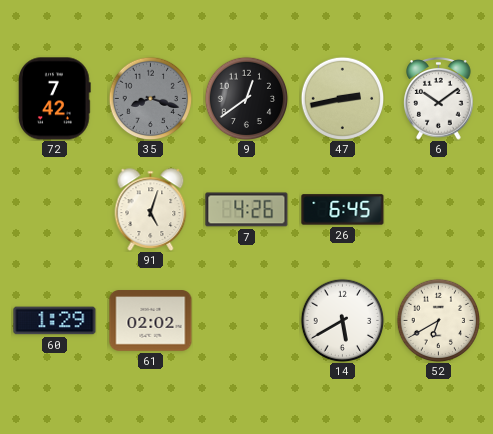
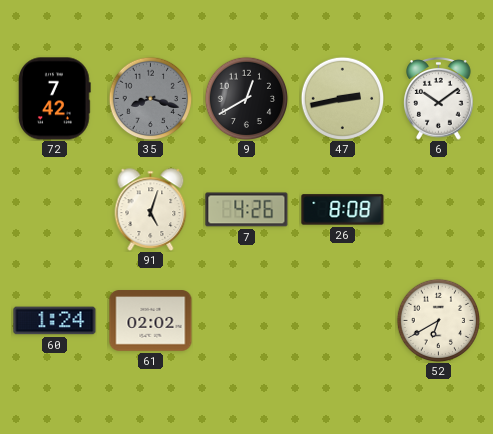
9: 12:39 -> 12:40 (246, 98)
26: 6:45 -> 8:08 (343, 210)
60: 1:29 -> 1:24 (55, 321)
14: 5:40 -> none (342, 320)
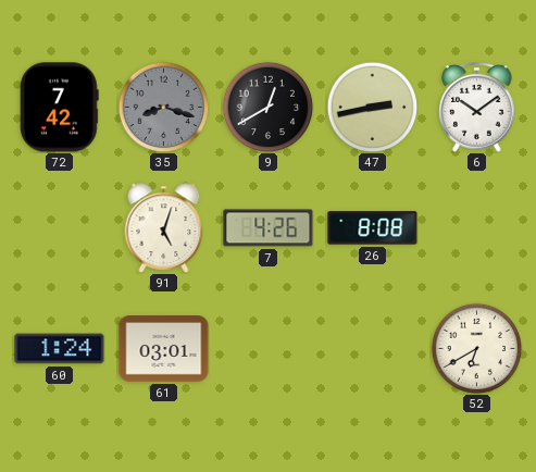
61: 02:02 -> 03:01 (164, 349)
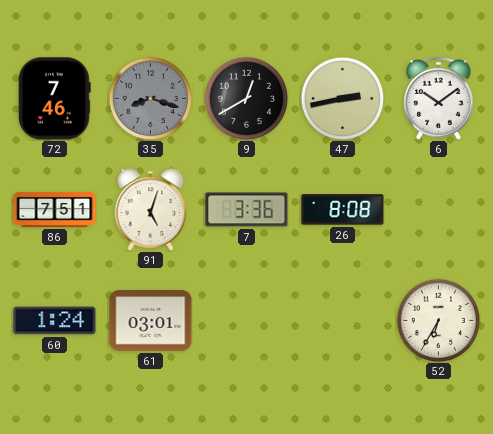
72: 7:42 -> 7:46 (55, 99)
86: none -> 7:51 (55, 210)
7: 4:26 -> 3:36 (247, 210)
52: 6:40 -> 6:35 (438, 320)
